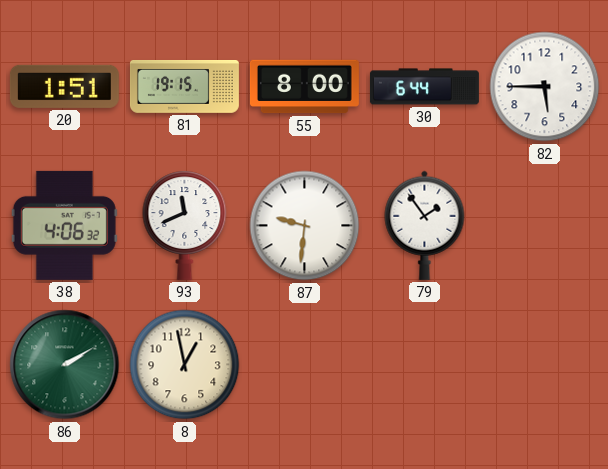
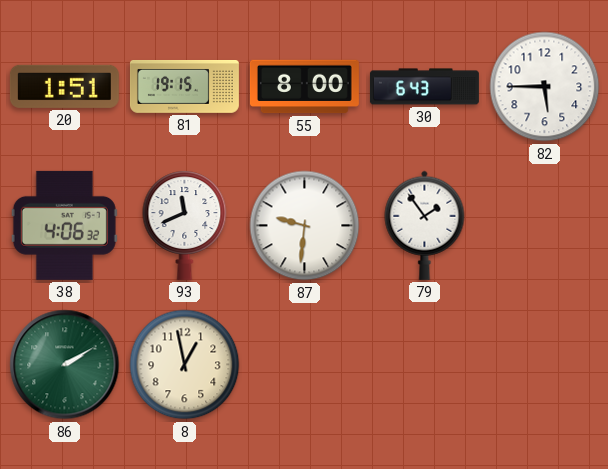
30: 6:44 -> 6:43 (424, 87)
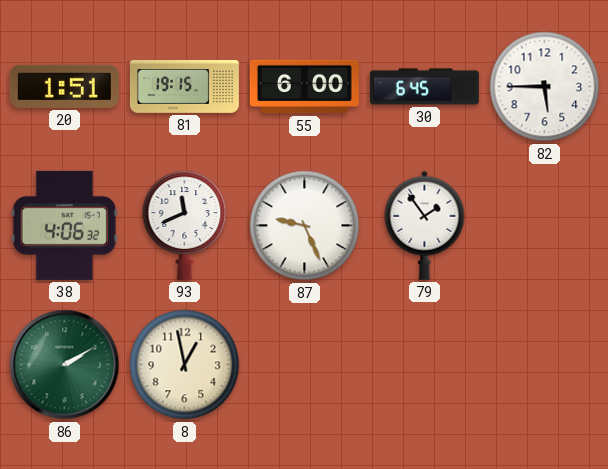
55: 8:00 -> 6:00 (304, 87)
30: 6:43 -> 6:45 (424, 87)
87: 9:31 -> 9:26 (305, 226)
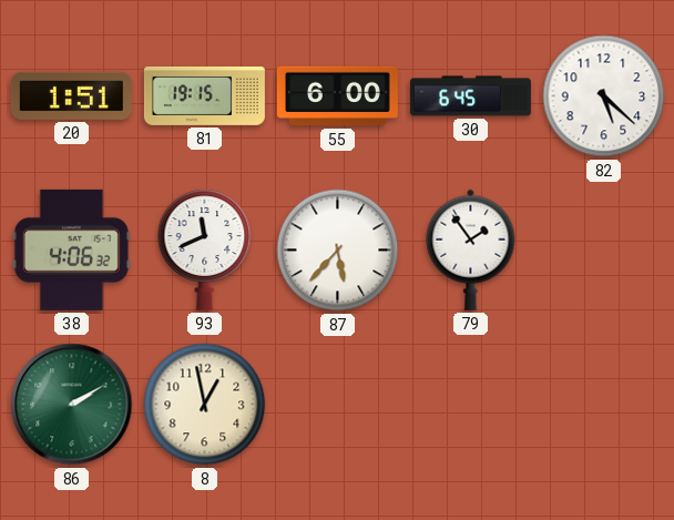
82: 5:45 -> 5:22 (604, 96)
87: 9:26 -> 5:37 (338, 251)
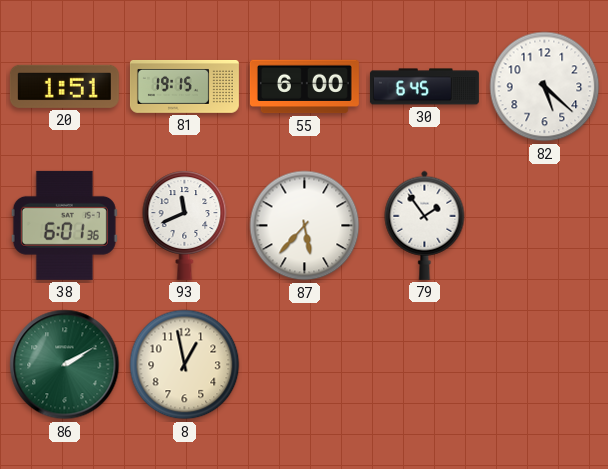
38: 4:06 -> 6:01 (64, 225)
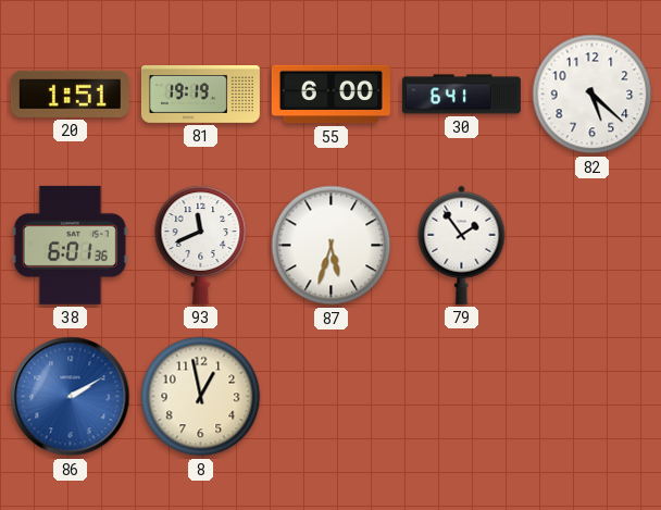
81: 19:15 -> 19:19 (200, 95)
30: 6:45 -> 6:41 (461, 95)
87: 5:37 -> 5:33 (332, 246)
86 dial: green -> blue (71, 397)
